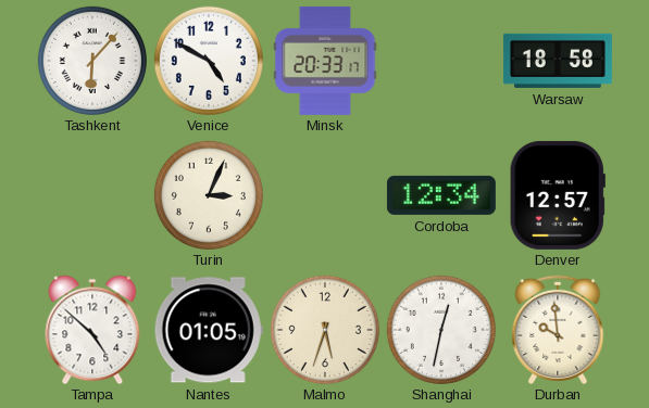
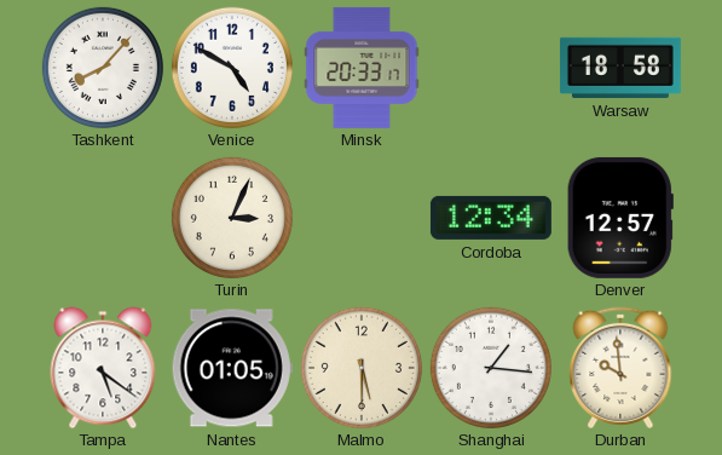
Tashkent: 6:07 -> 8:07 (103, 68)
Tampa: 4:52 -> 5:21 (103, 368)
Malmo: 5:33 -> 5:30 (362, 368)
Shanghai: 12:32 -> 1:16 (491, 368)
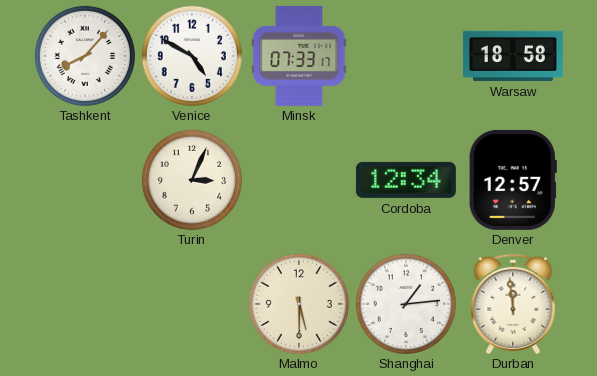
Minsk: 20:33 -> 07:33 (299, 56)
Tampa: 5:21 -> none (103, 368)
Nantes: 01:05 -> none (232, 368)
Shanghai: 1:16 -> 1:14 (406, 304)
Durban: 9:59 -> 11:59 (513, 304)
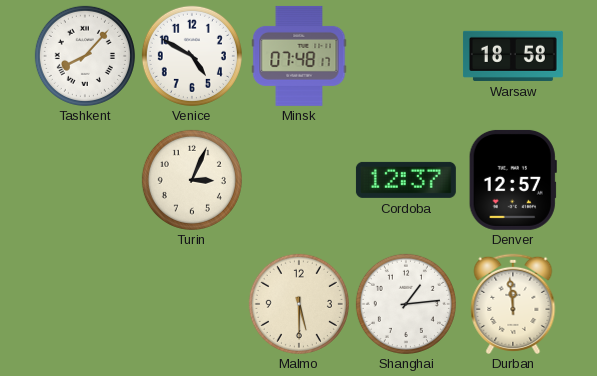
Minsk: 07:33 -> 07:48 (299, 56)
Cordoba: 12:34 -> 12:37 (406, 180)
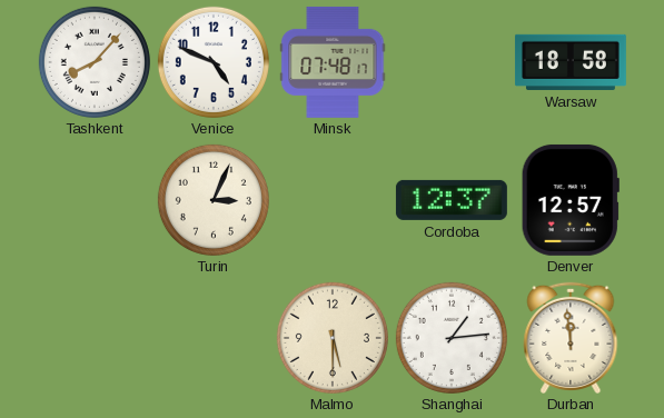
Venice: 4:50 -> 4:49 (214, 62)
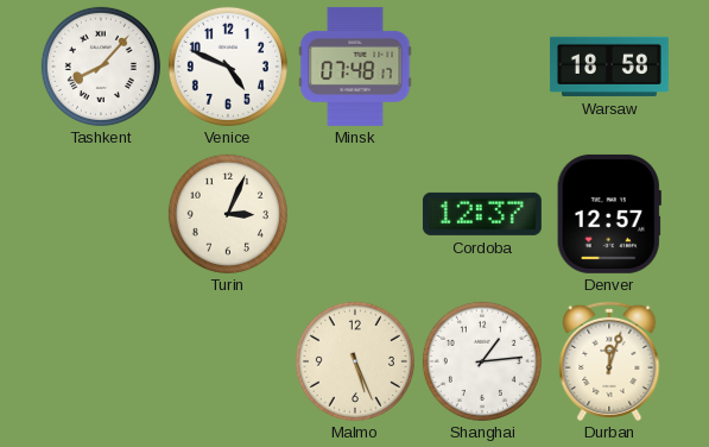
Malmo: 5:30 -> 5:26 (355, 361)
Durban: 11:59 -> 12:03 (609, 361)
